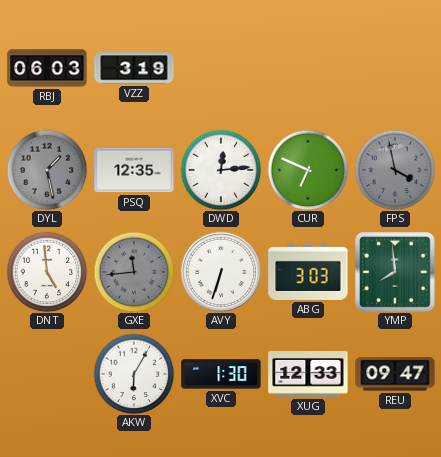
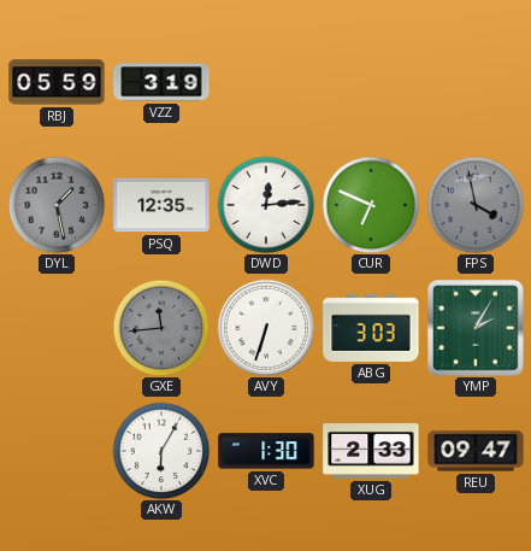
RBJ: 06:03 -> 05:59 (57, 82)
DNT: 4:59 -> none (47, 272)
YMP: 7:59 -> 2:05 (476, 328)
XUG: 12:33 -> 2:33 (371, 452)
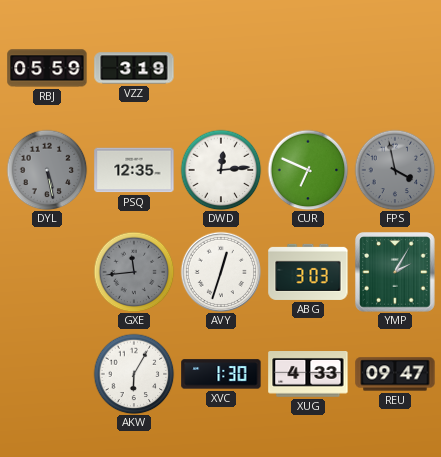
DYL: 1:28 -> 5:28 (47, 170)
AVY: 6:33 -> 12:33 (220, 271)
XUG: 2:33 -> 4:33 (308, 375)
